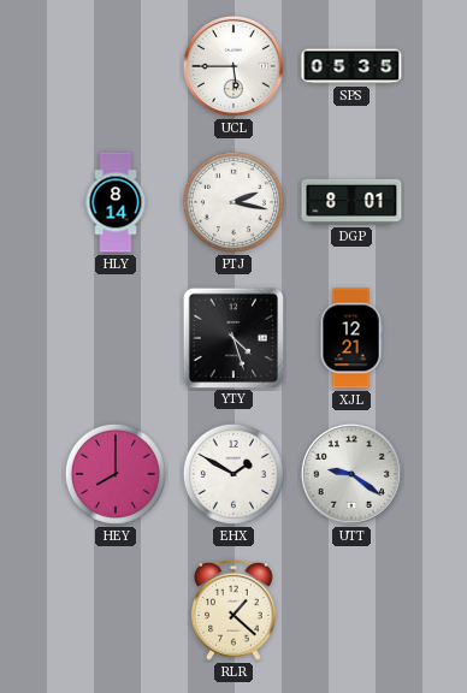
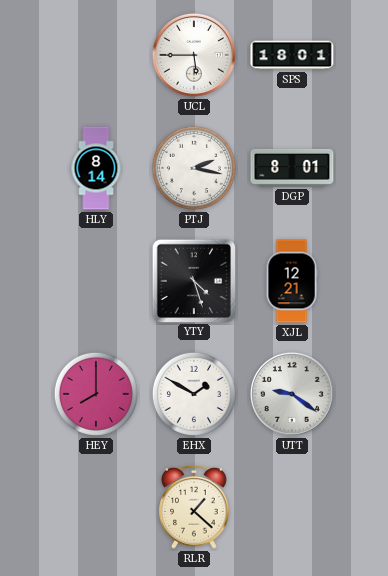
SPS: 05:35 -> 18:01 (292, 55)
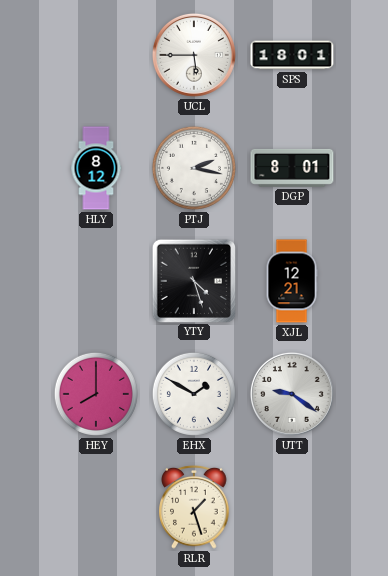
HLY: 8:14 -> 8:12 (96, 168)
RLR: 1:22 -> 1:27 (194, 508)
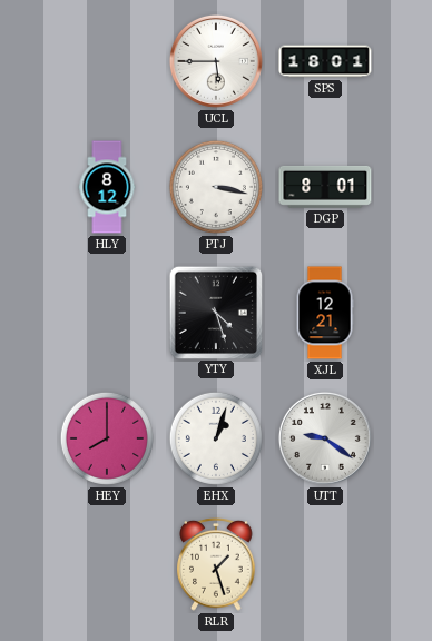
PTJ: 2:17 -> 3:17 (216, 187)
EHX: 1:50 -> 1:03 (216, 438)
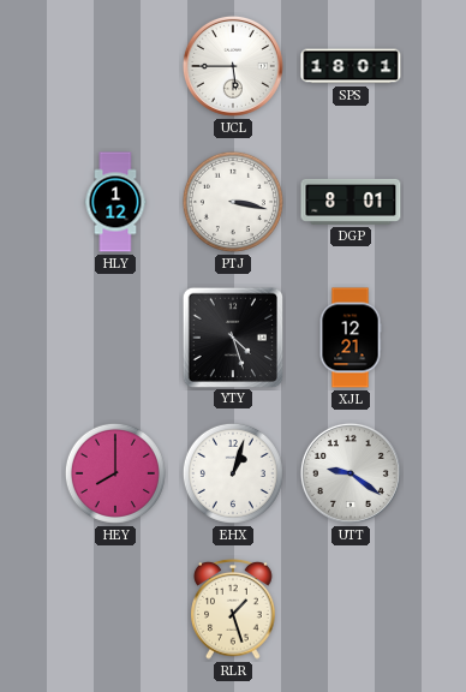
HLY: 8:12 -> 1:12 (115, 202)
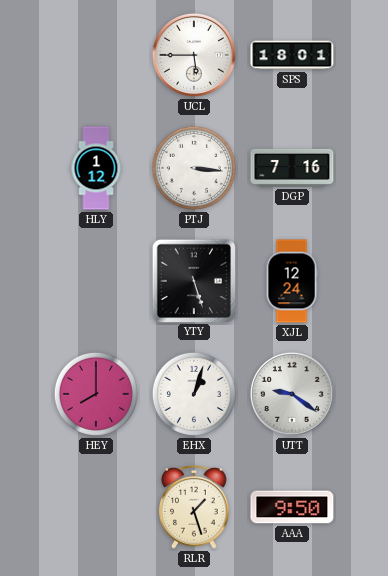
PTJ: 3:17 -> 3:16 (194, 168)
DGP: 8:01 -> 7:16 (292, 168)
YTY: 4:27 -> 5:27 (193, 280)
XJL: 12:21 -> 12:24 (292, 281)
AAA: none -> 9:50 (292, 507)
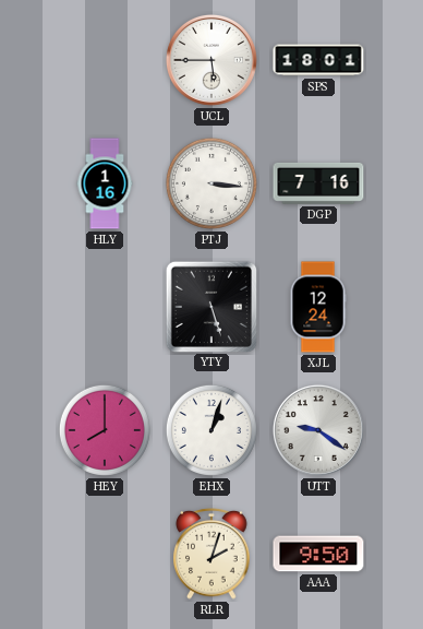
HLY: 1:12 -> 1:16 (105, 183)
RLR: 1:27 -> 2:03 (211, 555)
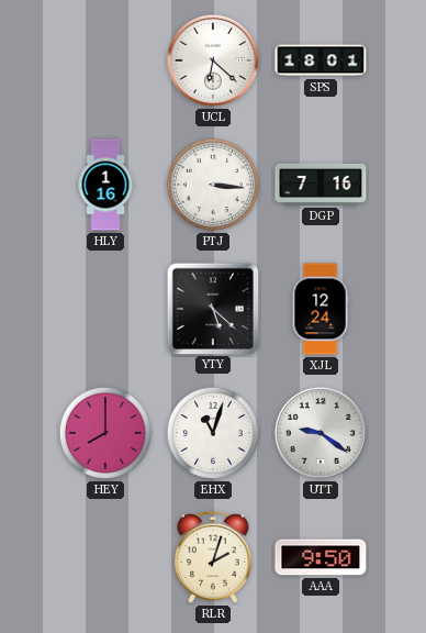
UCL: 5:45 -> 6:22 (213, 60)
YTY: 5:27 -> 5:22 (212, 308)
EHX: 1:03 -> 11:03 (213, 433)
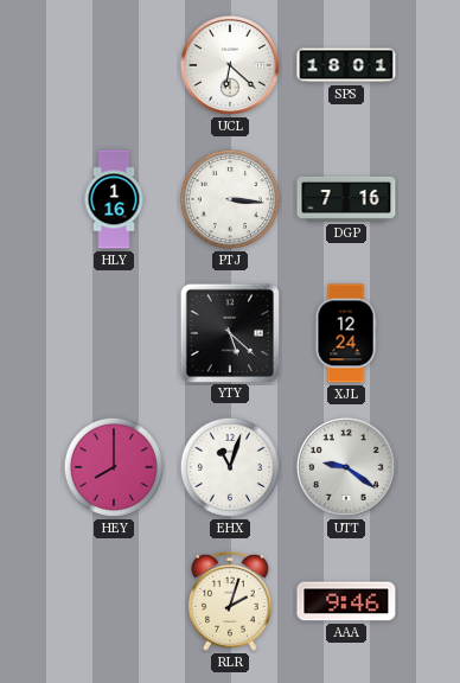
AAA: 9:50 -> 9:46 (346, 601)
